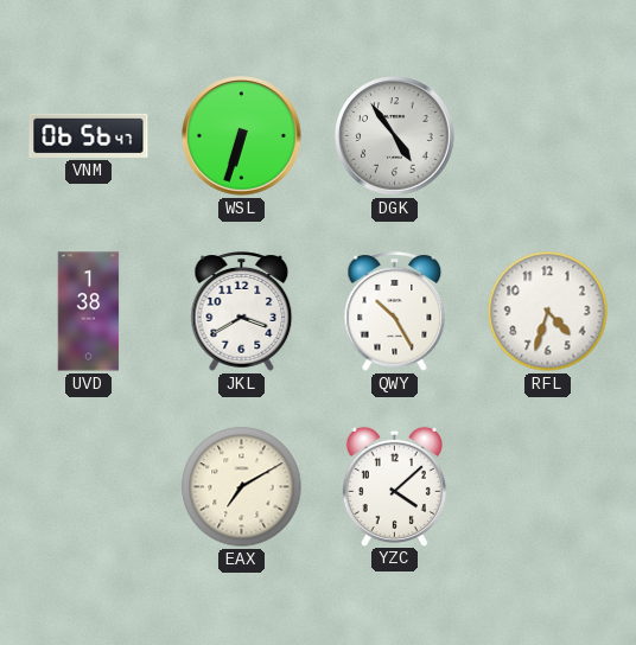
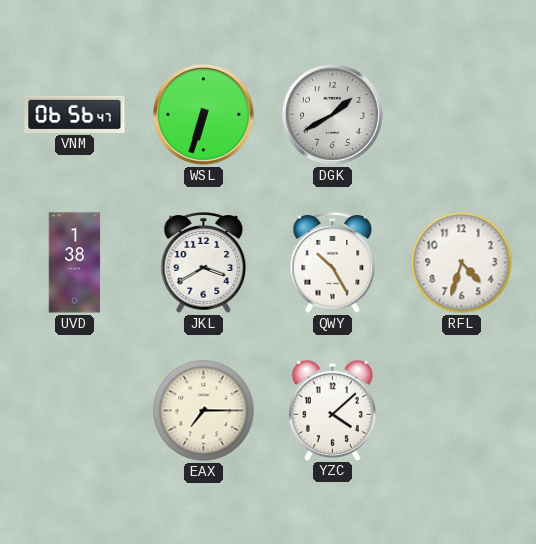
DGK: 4:54 -> 1:40 (333, 115)
EAX: 7:10 -> 7:15 (204, 411)
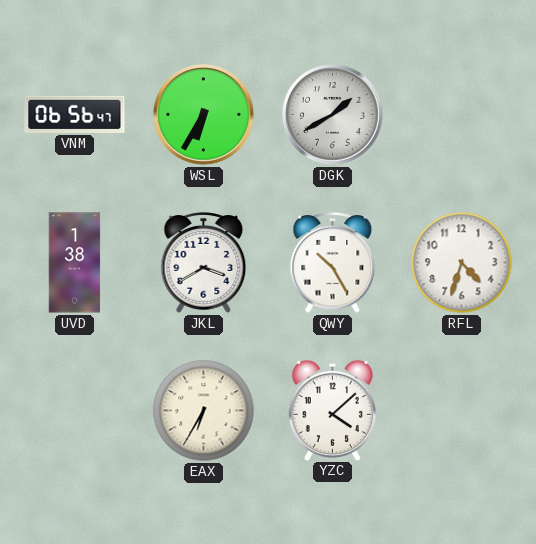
WSL: 6:33 -> 6:35 (204, 115)
EAX: 7:15 -> 6:35 (204, 411)
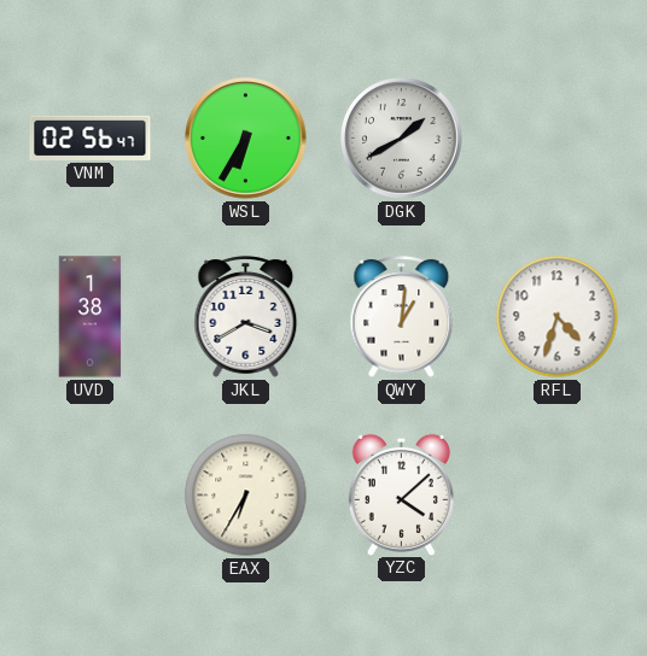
VNM: 06:56 -> 02:56 (91, 137)
QWY: 10:25 -> 1:01 (402, 317)
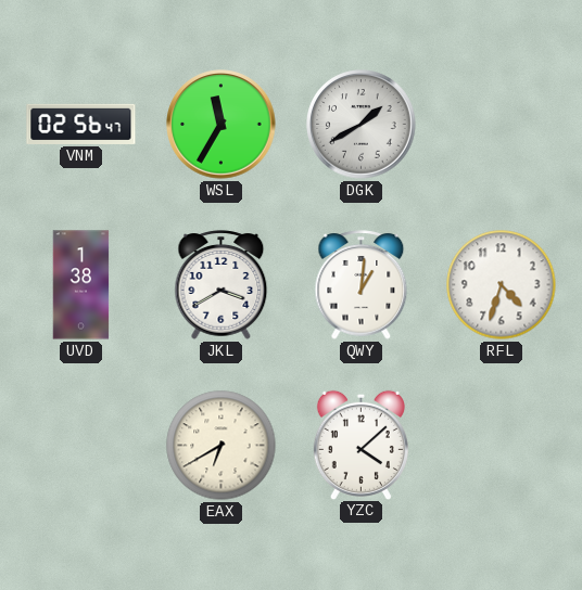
WSL: 6:35 -> 11:35 (222, 125)
EAX: 6:35 -> 6:40 (222, 446)
